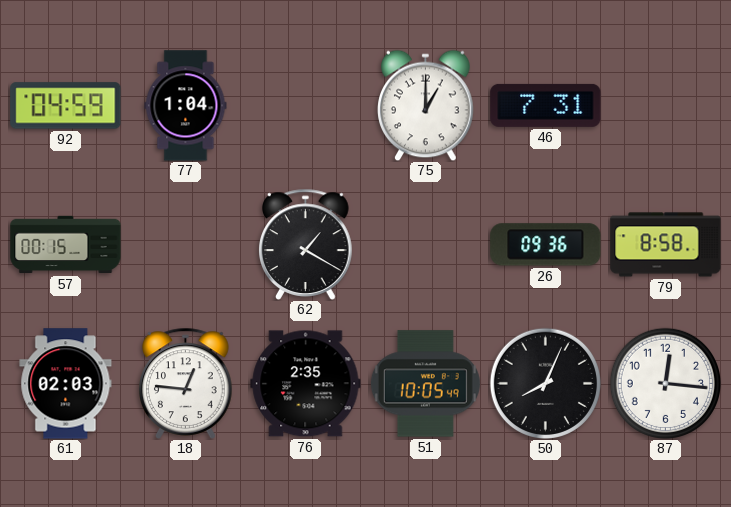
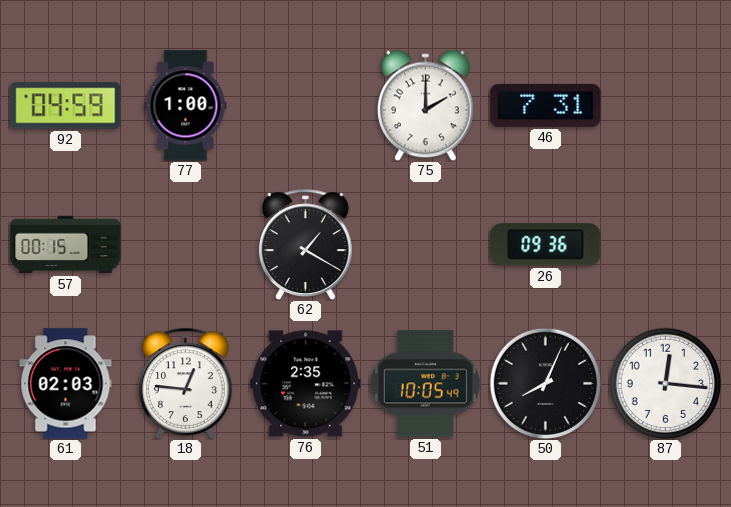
77: 1:04 -> 1:00 (186, 106)
75: 1:00 -> 2:00 (426, 105)
79: 8:58 -> none (666, 245)
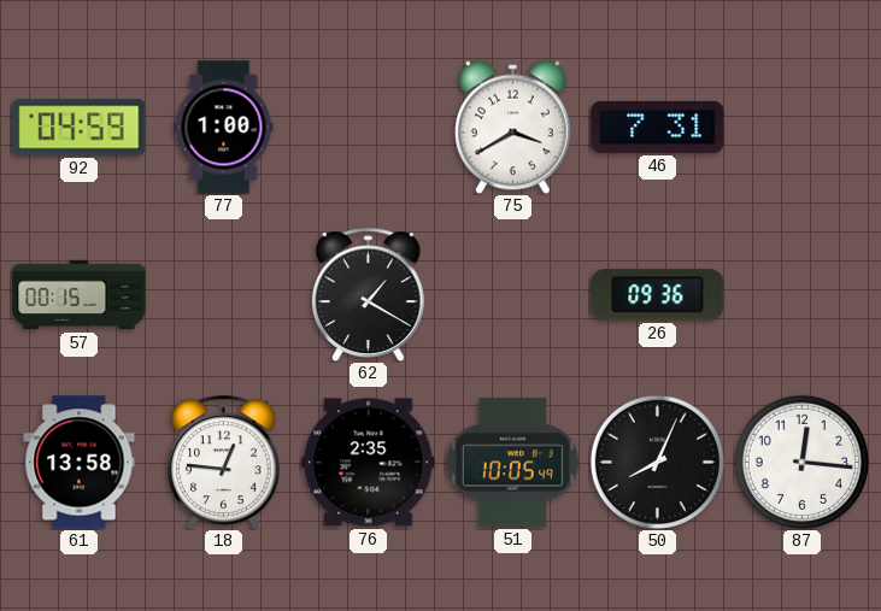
75: 2:00 -> 3:40 (513, 127)
61: 02:03 -> 13:58 (80, 463)
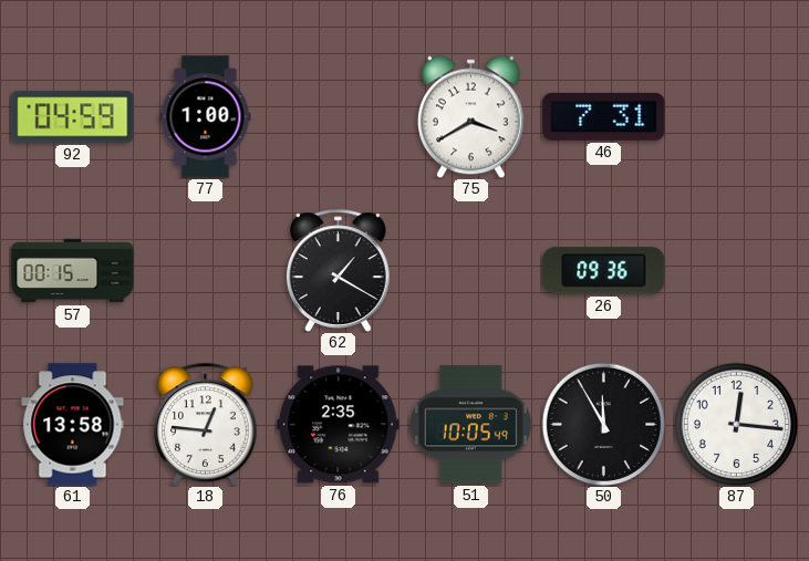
50: 8:04 -> 11:55 (603, 424)
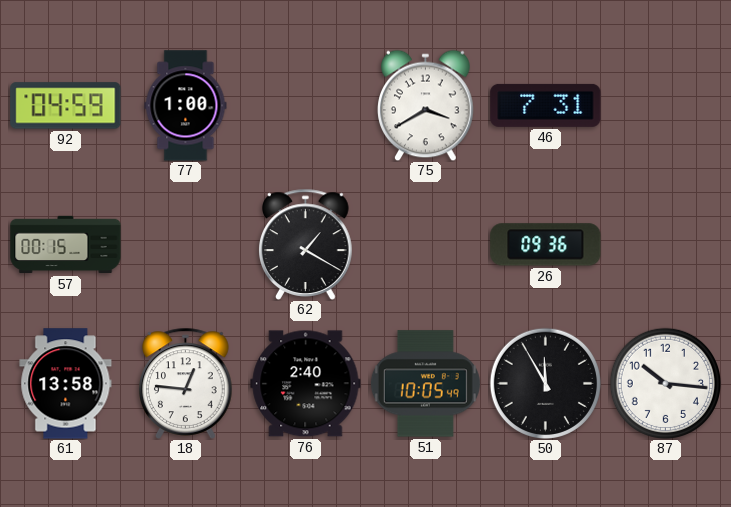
76: 2:35 -> 2:40 (306, 384)
87: 12:16 -> 10:16 (665, 383)
